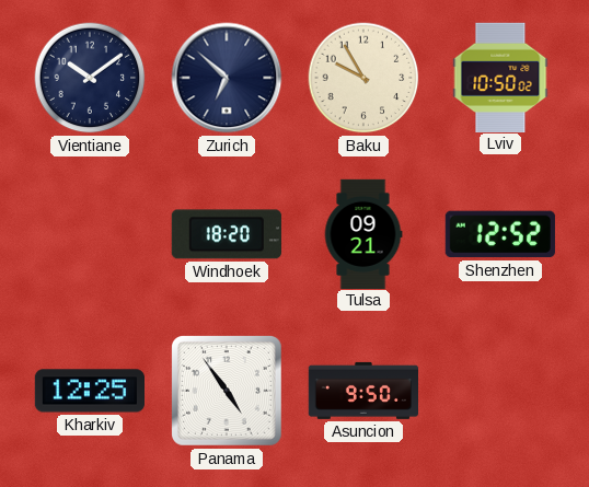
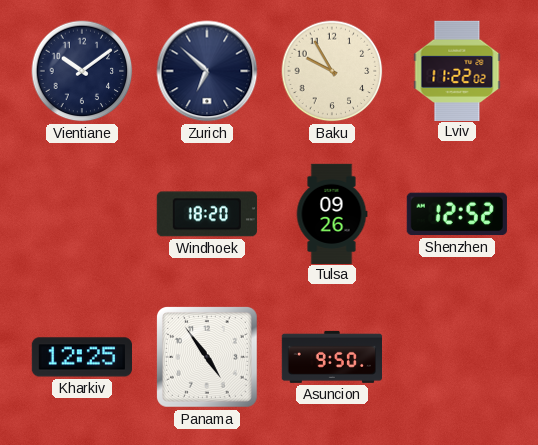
Lviv: 10:50 -> 11:22 (457, 70)
Tulsa: 09:21 -> 09:26 (332, 213)
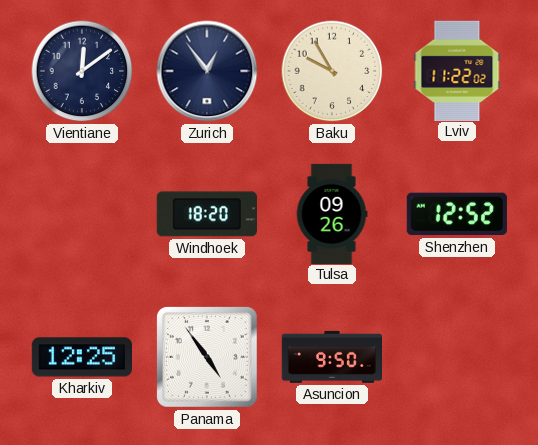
Vientiane: 10:09 -> 12:09 (82, 71)
Zurich: 6:52 -> 12:54 (207, 71)
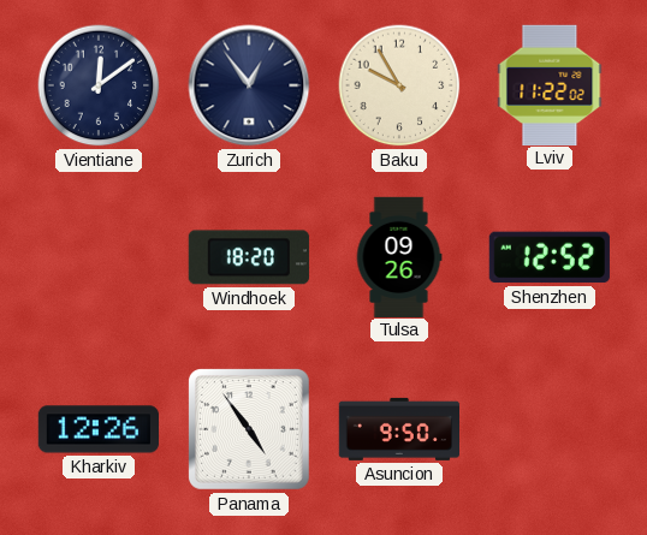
Kharkiv: 12:25 -> 12:26 (97, 429)
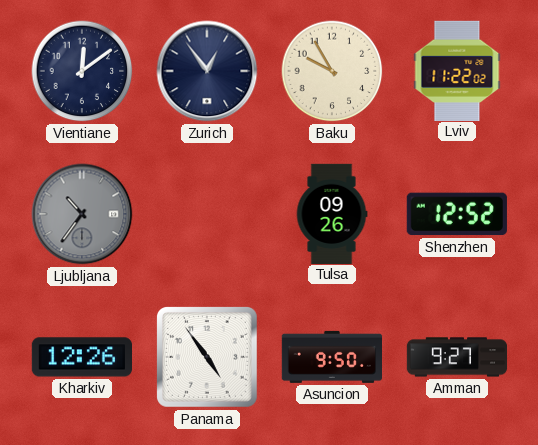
Ljubljana: none -> 10:36 (82, 214)
Windhoek: 18:20 -> none (249, 257)
Amman: none -> 9:27 (457, 357)
